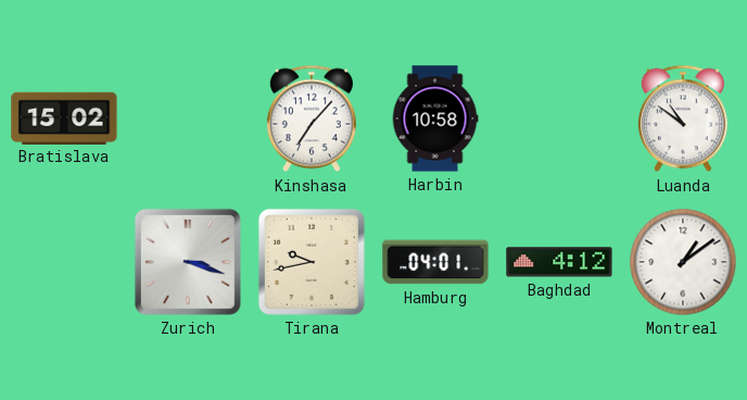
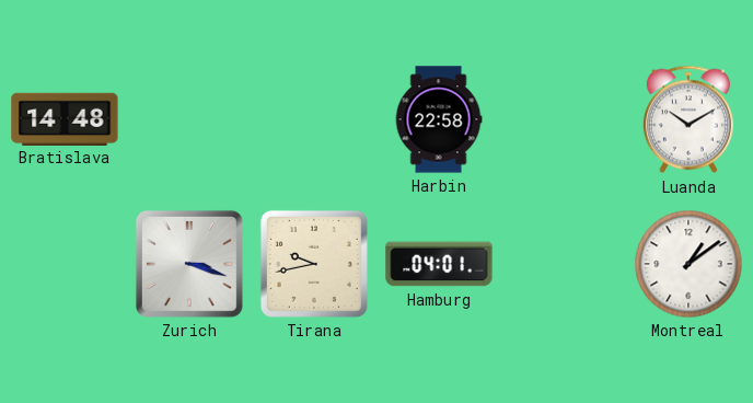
Bratislava: 15:02 -> 14:48 (65, 118)
Kinshasa: 7:07 -> none (312, 118)
Harbin: 10:58 -> 22:58 (439, 119)
Luanda: 10:51 -> 10:10 (688, 119)
Baghdad: 4:12 -> none (559, 262)
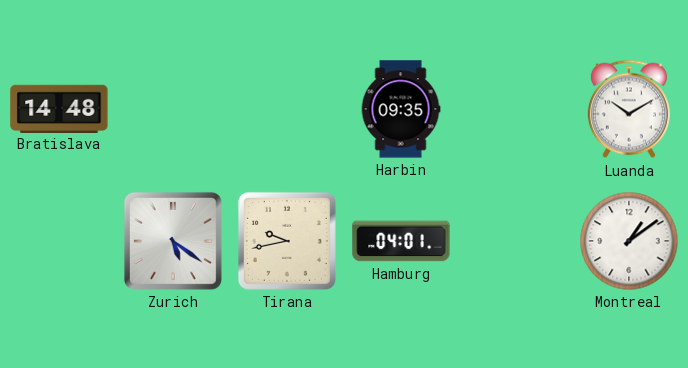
Harbin: 22:58 -> 09:35 (401, 109)
Zurich: 3:18 -> 5:21 (173, 241)
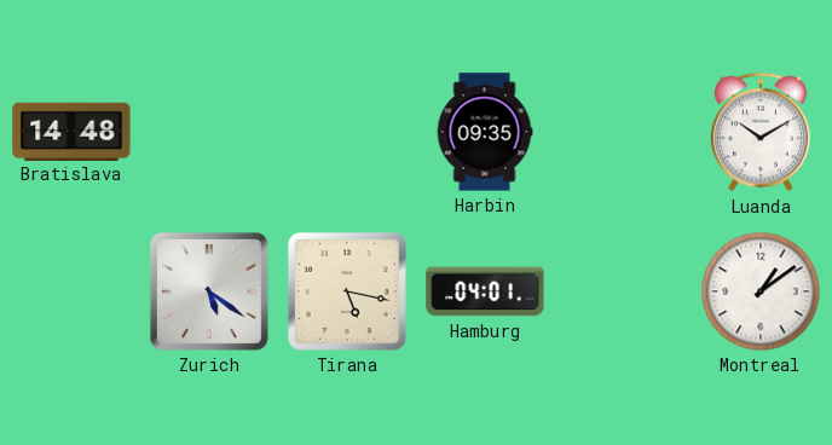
Tirana: 9:43 -> 5:17 (347, 291)
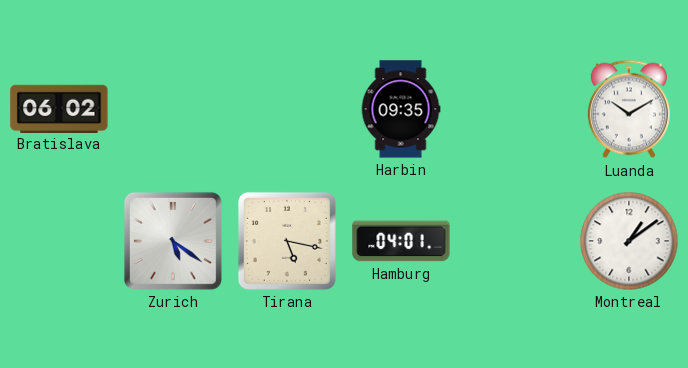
Bratislava: 14:48 -> 06:02 (59, 108)
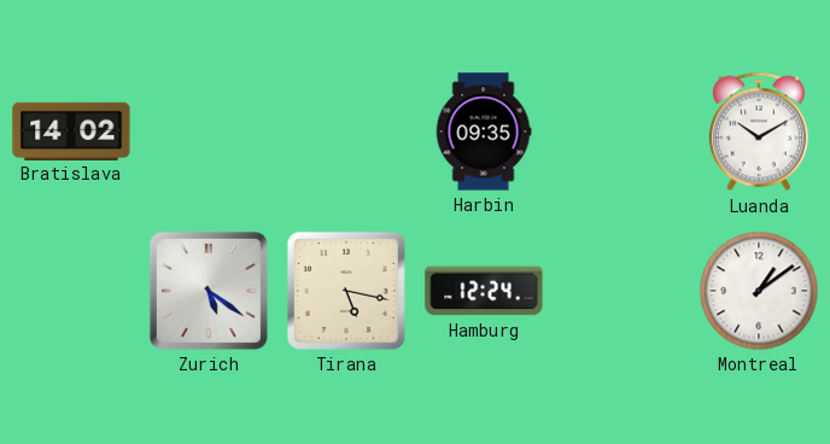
Bratislava: 06:02 -> 14:02 (71, 130)
Hamburg: 04:01 -> 12:24 (484, 291)
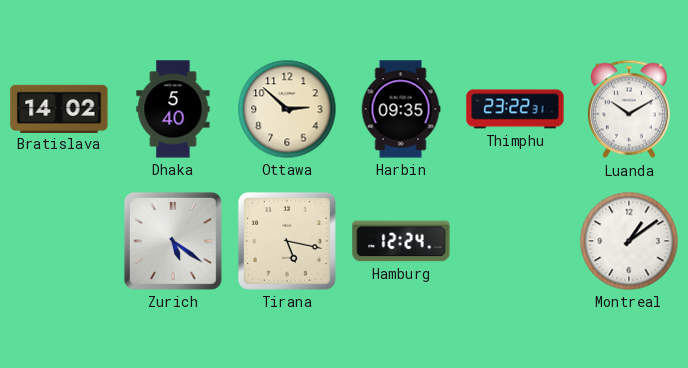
Dhaka: none -> 5:40 (173, 109)
Ottawa: none -> 2:52 (287, 109)
Thimphu: none -> 23:22 (515, 109)
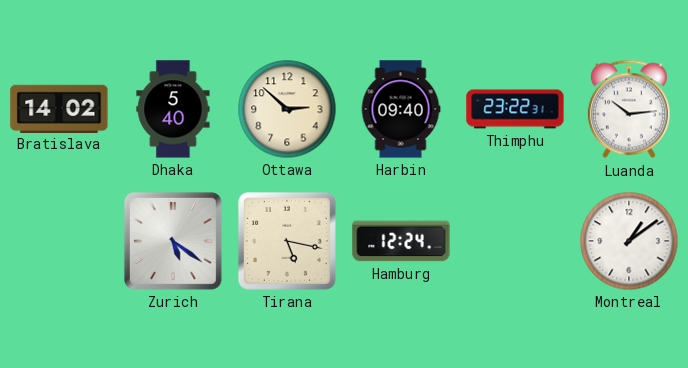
Harbin: 09:35 -> 09:40 (401, 109)
Luanda: 10:10 -> 10:14 (629, 109)
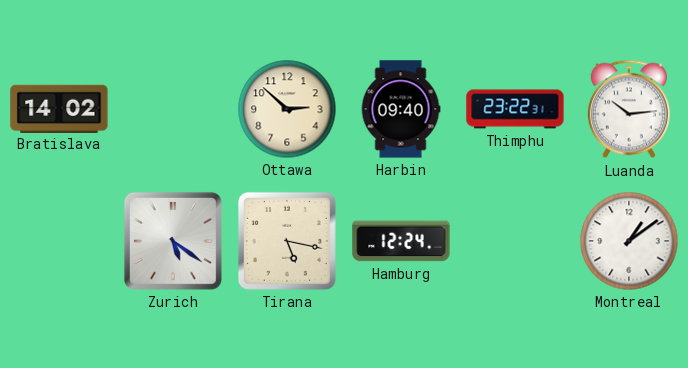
Dhaka: 5:40 -> none (173, 109)
